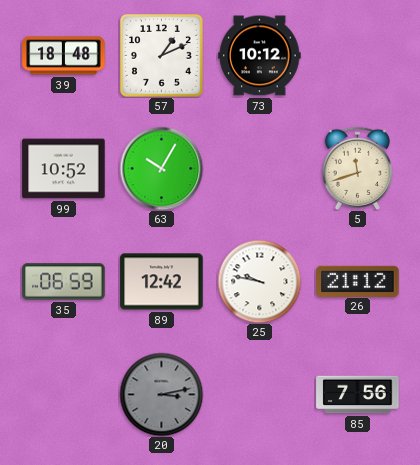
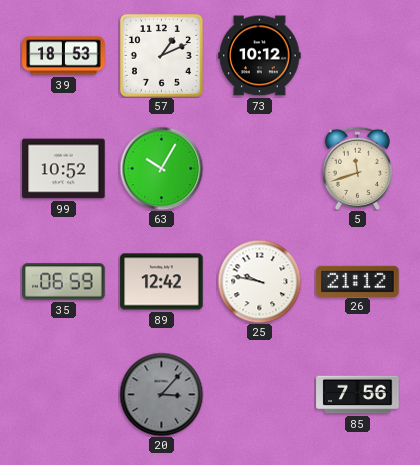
39: 18:48 -> 18:53 (64, 56)
20: 3:13 -> 3:07 (161, 394)
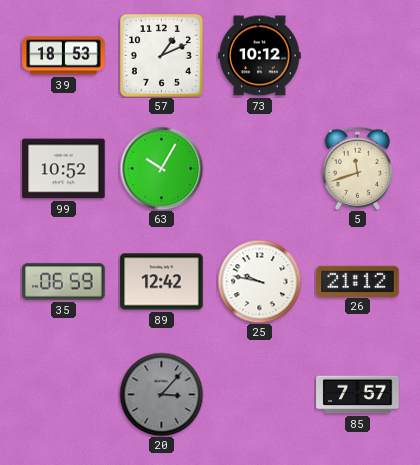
85: 7:56 -> 7:57 (358, 395)
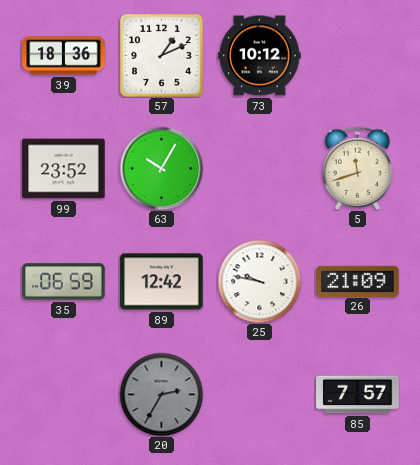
39: 18:53 -> 18:36 (64, 56)
99: 10:52 -> 23:52 (64, 169)
26: 21:12 -> 21:09 (358, 281)
20: 3:07 -> 2:35 (161, 394)
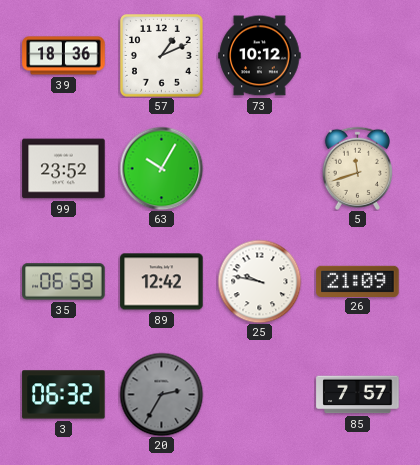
3: none -> 06:32 (64, 395)
